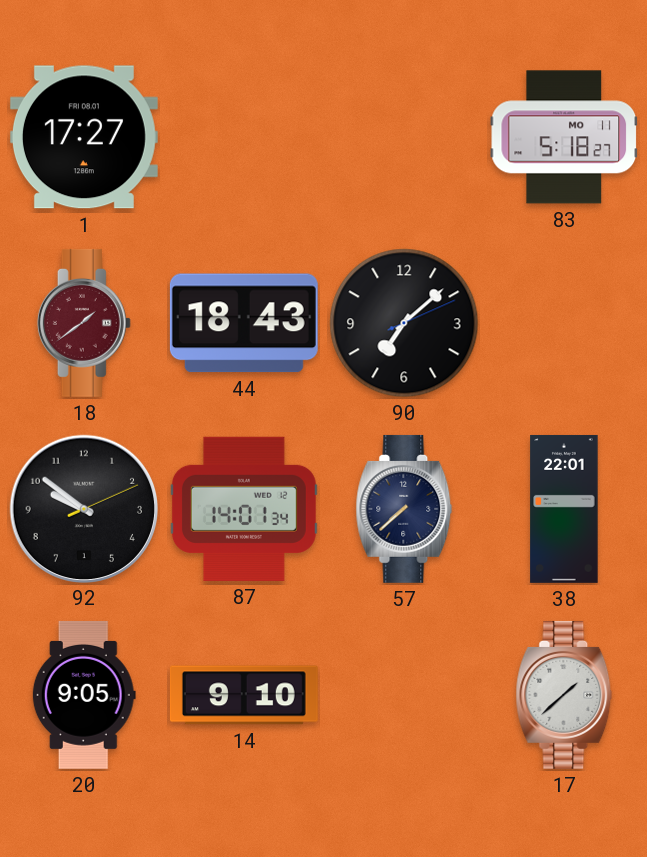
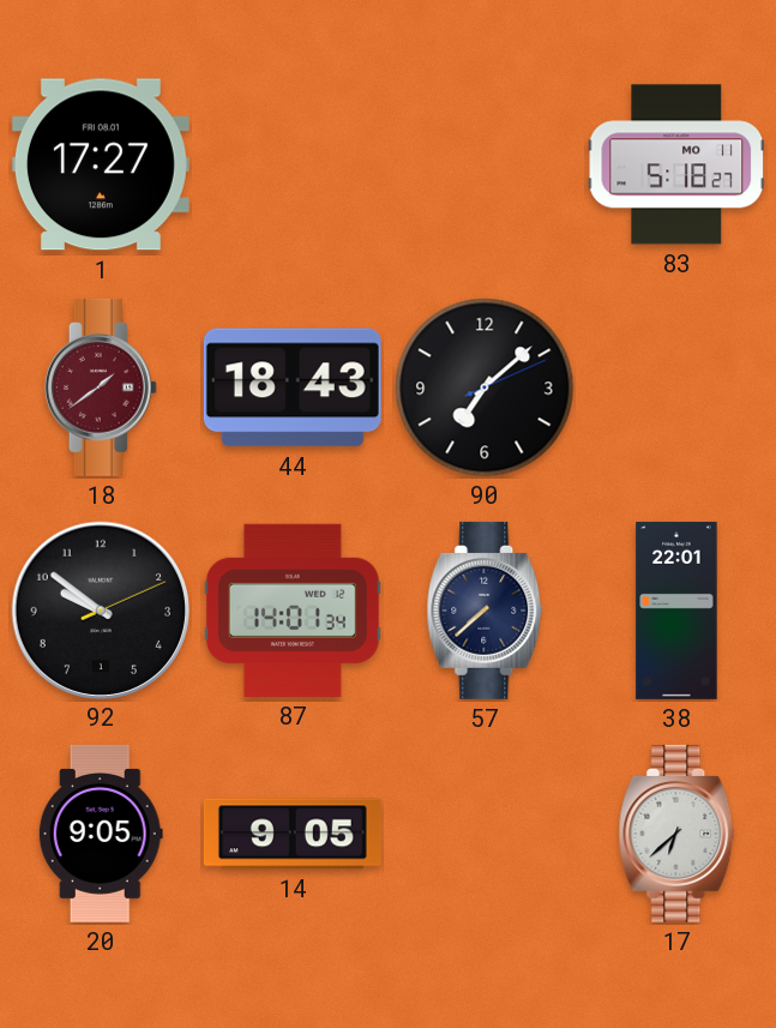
14: 9:10 -> 9:05 (293, 834)
17: 1:38 -> 6:38 (676, 834)
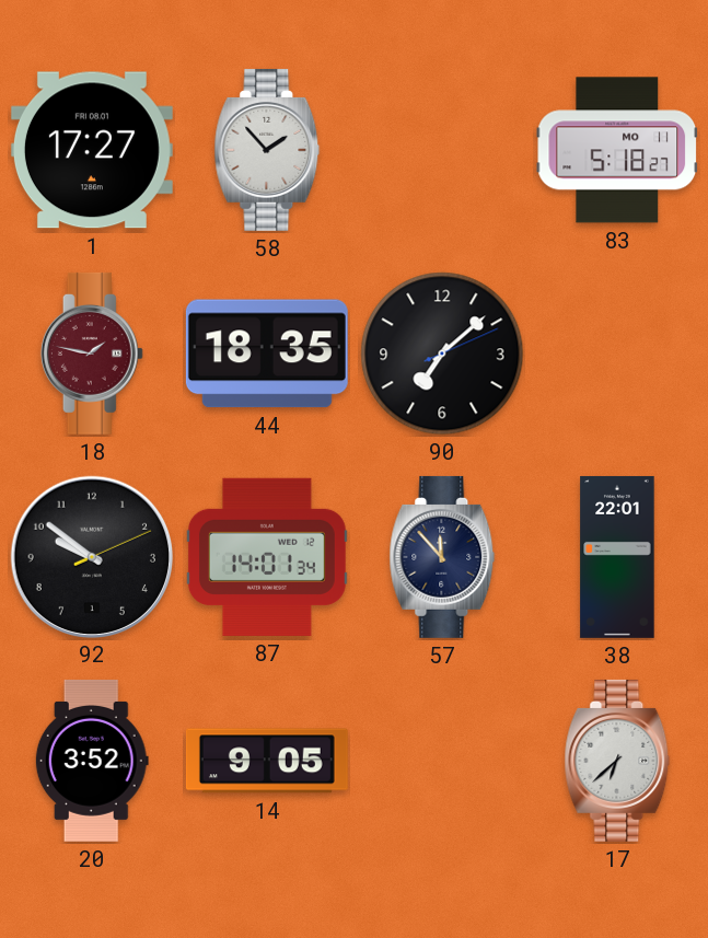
58: none -> 1:53 (267, 150)
18: 1:39 -> 1:47 (92, 354)
44: 18:43 -> 18:35 (267, 354)
57: 7:38 -> 11:53 (442, 557)
20: 9:05 -> 3:52 (92, 761)
